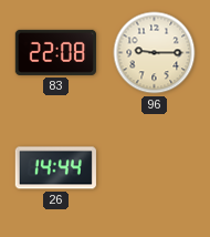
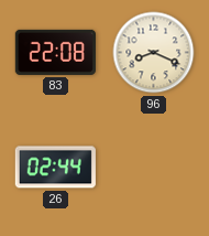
96: 9:15 -> 8:19 (154, 53)
26: 14:44 -> 02:44 (55, 168)
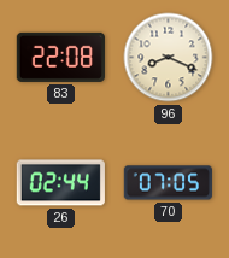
70: none -> 07:05 (168, 183)
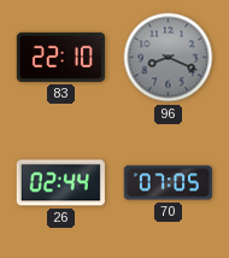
83: 22:08 -> 22:10 (60, 57)
96 dial: cream -> grey (169, 58)
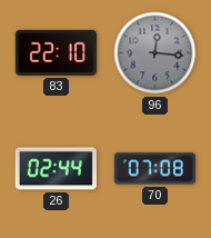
96: 8:19 -> 12:16 (155, 53)
70: 07:05 -> 07:08 (154, 169)
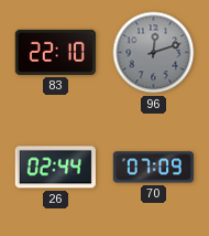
96: 12:16 -> 12:12 (154, 53)
70: 07:08 -> 07:09 (153, 168)
